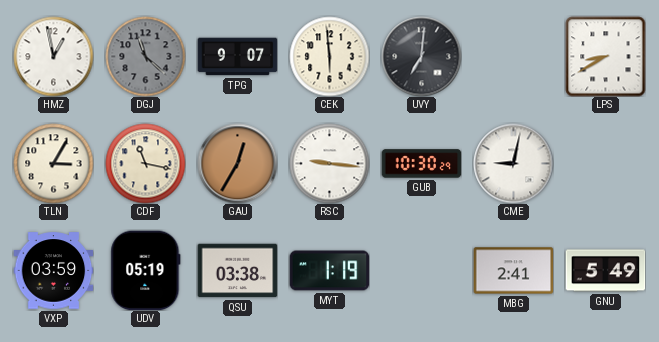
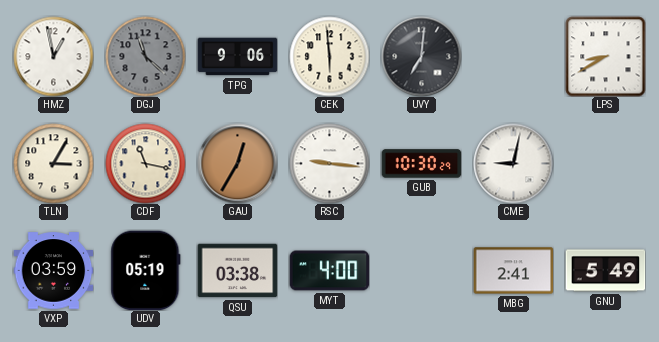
TPG: 9:07 -> 9:06 (237, 57)
MYT: 1:19 -> 4:00 (329, 271)
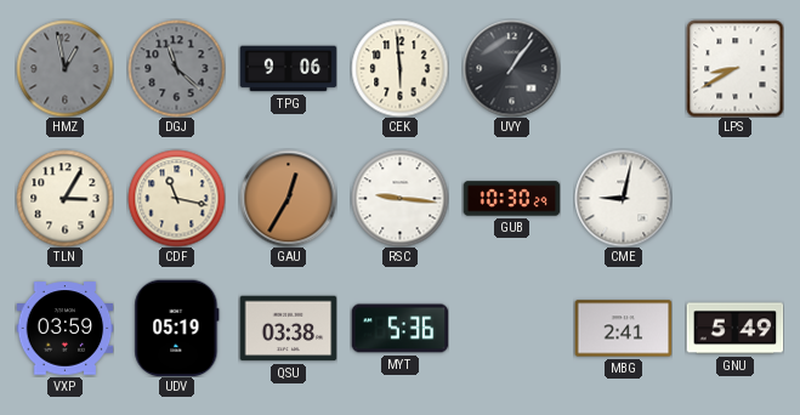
HMZ dial: white -> grey (64, 68)
UVY: 7:01 -> 1:06 (511, 68)
MYT: 4:00 -> 5:36 (399, 329)
